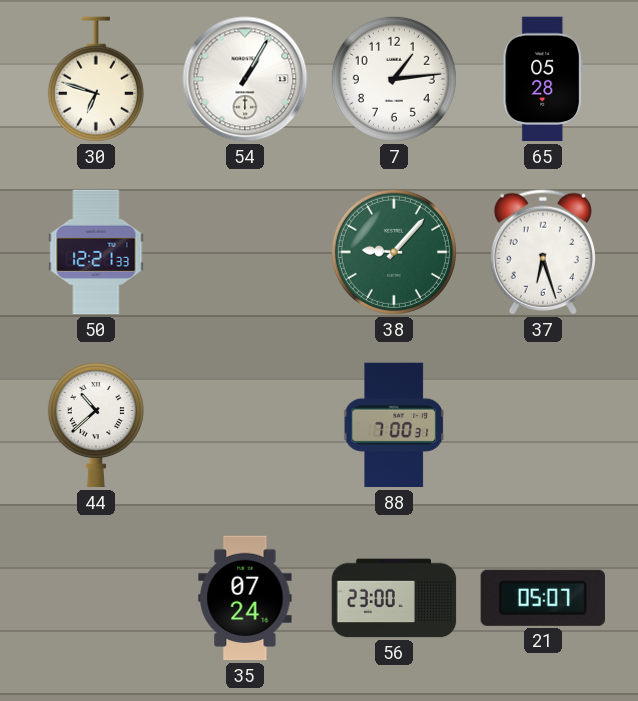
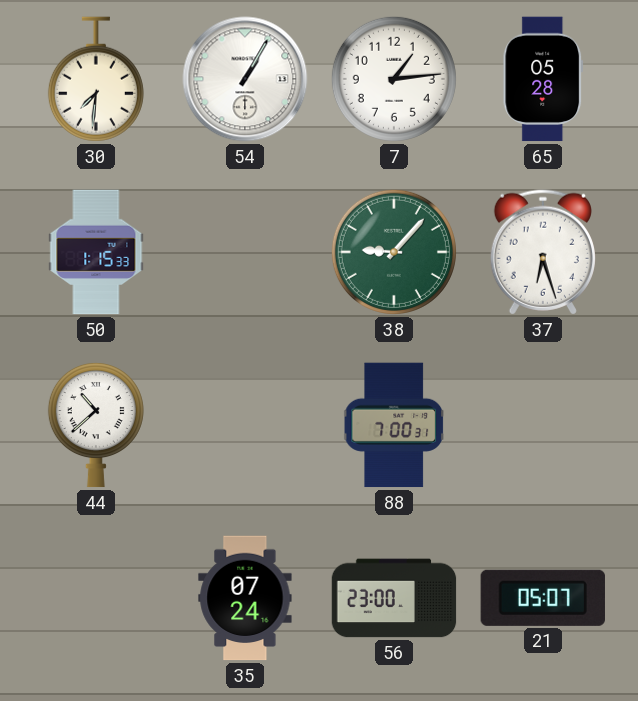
30: 6:48 -> 7:31 (96, 79)
50: 12:21 -> 1:15 (96, 252)
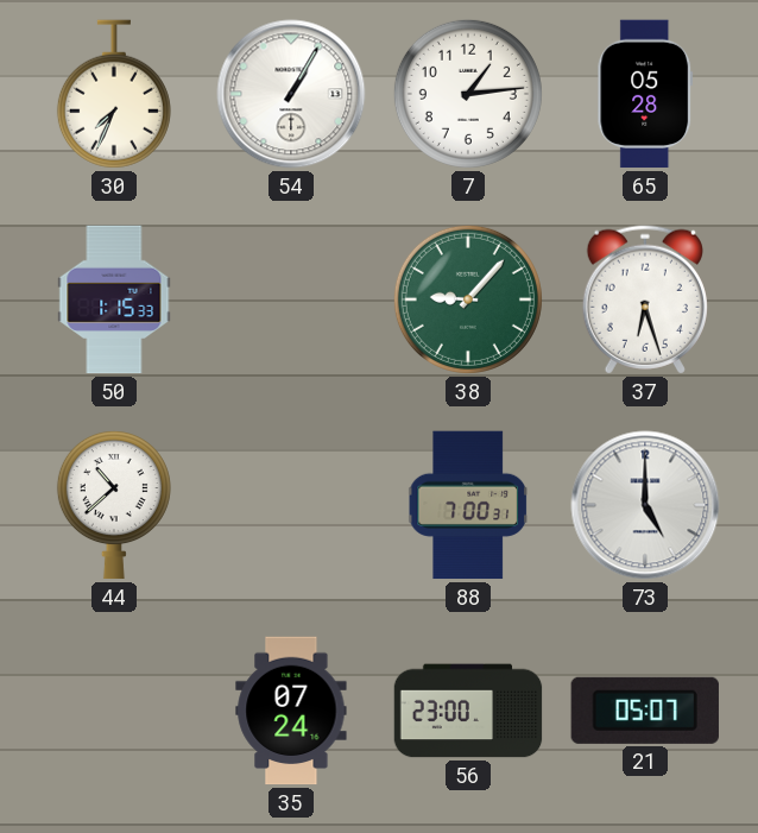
30: 7:31 -> 7:34 (114, 94)
73: none -> 5:00 (645, 505)
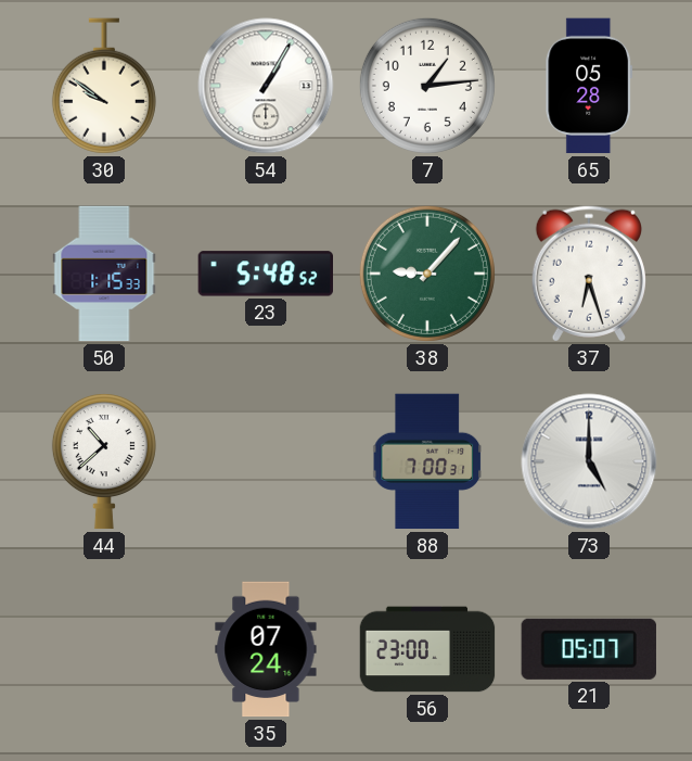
30: 7:34 -> 9:51 (104, 86)
23: none -> 5:48 (265, 274)
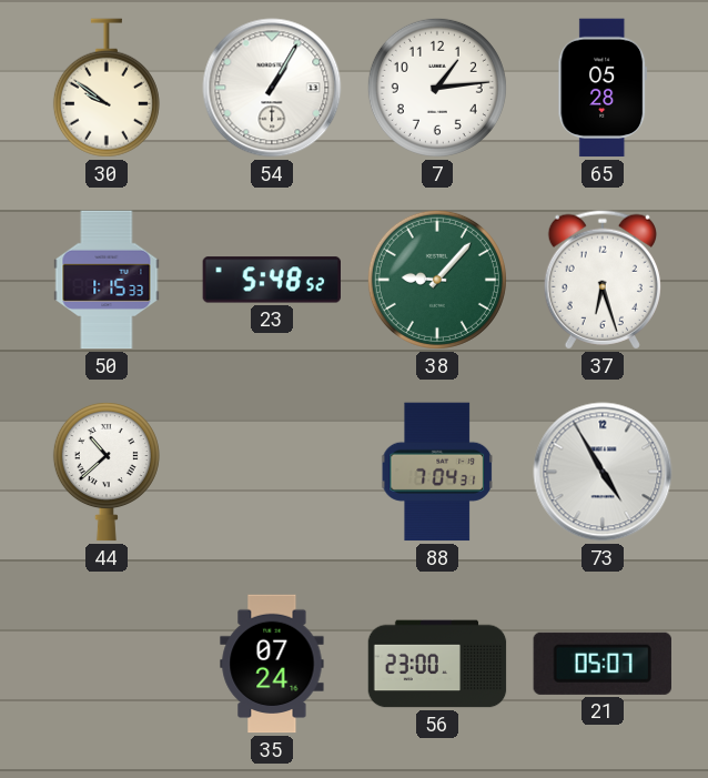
88: 7:00 -> 7:04 (437, 472)
73: 5:00 -> 4:55 (603, 472)
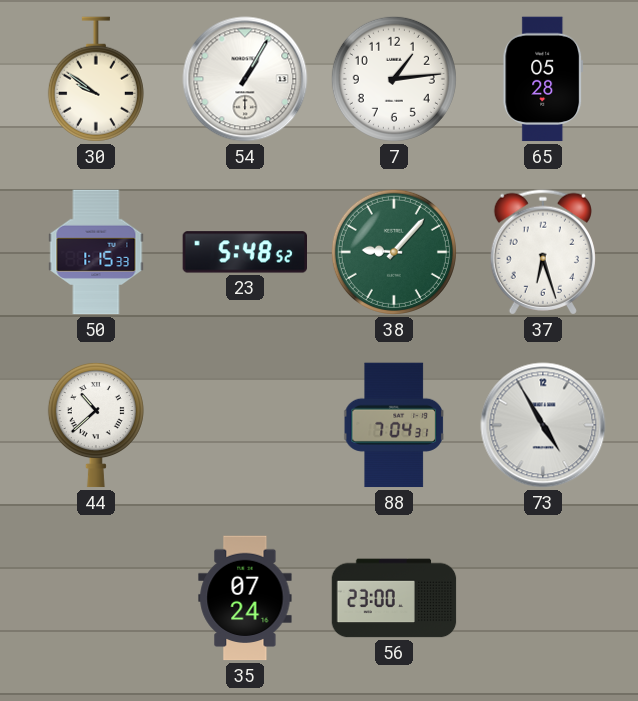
21: 05:07 -> none (603, 664)
